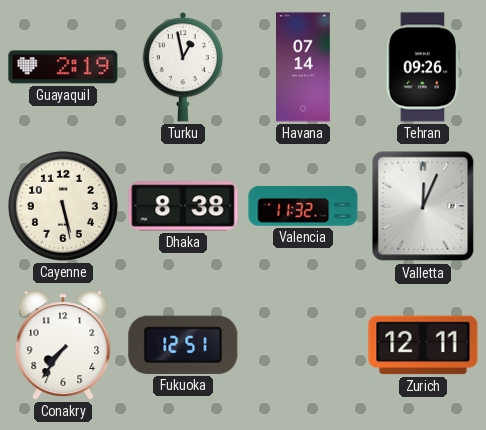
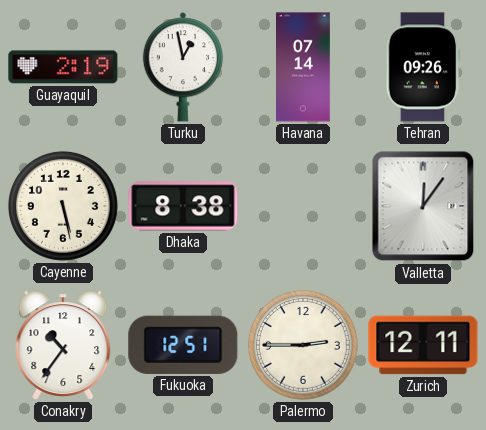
Valencia: 11:32 -> none (303, 206)
Valletta: 12:04 -> 12:06 (423, 206)
Conakry: 7:36 -> 10:36 (63, 345)
Palermo: none -> 2:45 (303, 345)
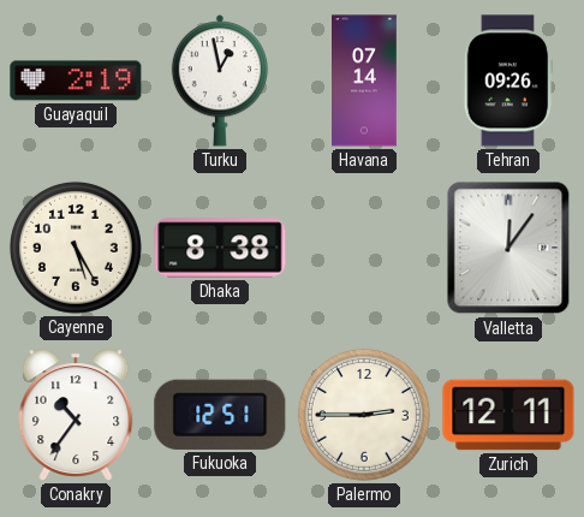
Cayenne: 5:28 -> 5:25 (76, 248)
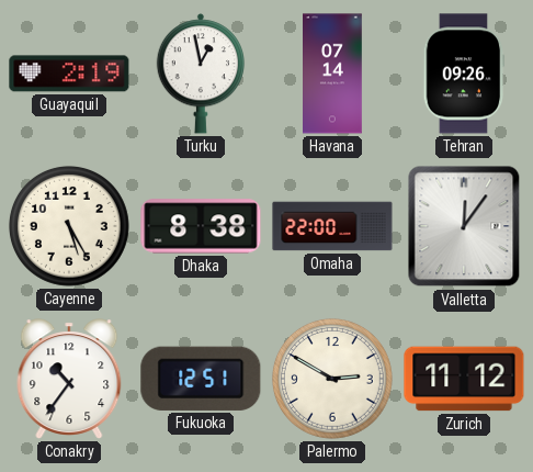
Omaha: none -> 22:00 (332, 226)
Palermo: 2:45 -> 2:50 (332, 379)
Zurich: 12:11 -> 11:12 (464, 379)
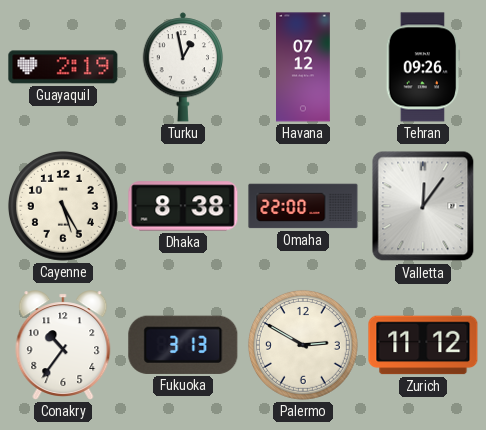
Havana: 07:14 -> 07:12 (304, 67)
Fukuoka: 12:51 -> 3:13 (183, 345)
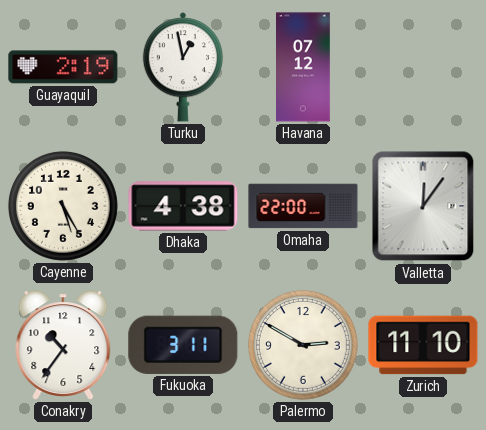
Tehran: 09:26 -> none (423, 67)
Dhaka: 8:38 -> 4:38 (183, 206)
Fukuoka: 3:13 -> 3:11 (183, 345)
Zurich: 11:12 -> 11:10 (423, 345)
